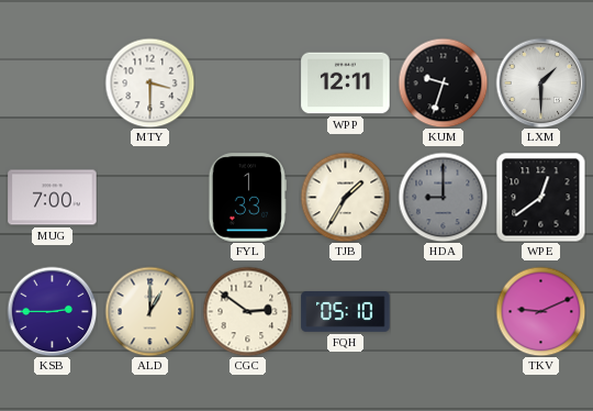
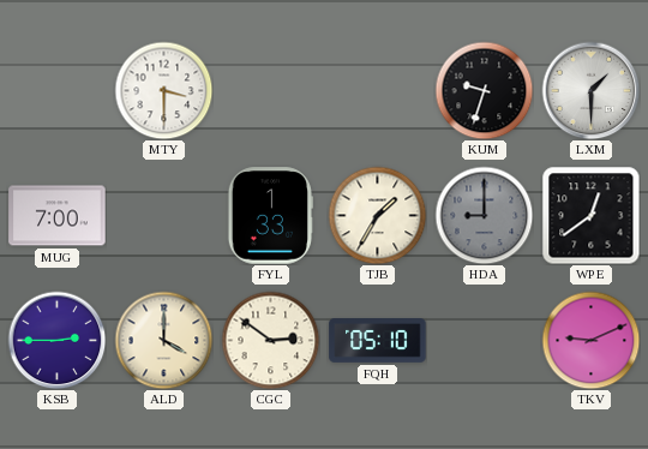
WPP: 12:11 -> none (346, 84)
ALD: 1:00 -> 4:00 (163, 340)
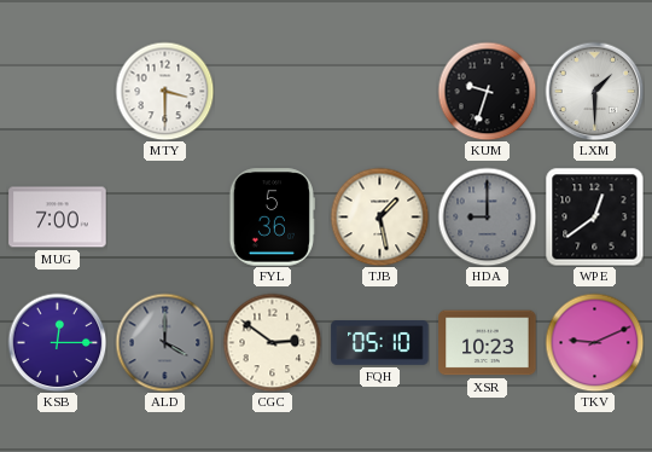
FYL: 1:33 -> 5:36 (272, 218)
TJB: 1:35 -> 1:28 (379, 216)
KSB: 2:45 -> 12:15 (57, 342)
ALD dial: cream -> grey (164, 342)
XSR: none -> 10:23 (488, 343)
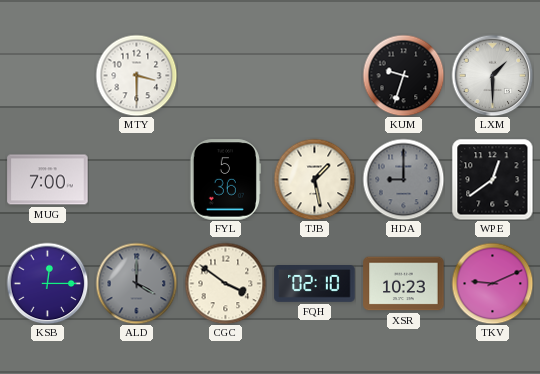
CGC: 2:51 -> 3:51 (225, 283)
FQH: 05:10 -> 02:10 (315, 284)
